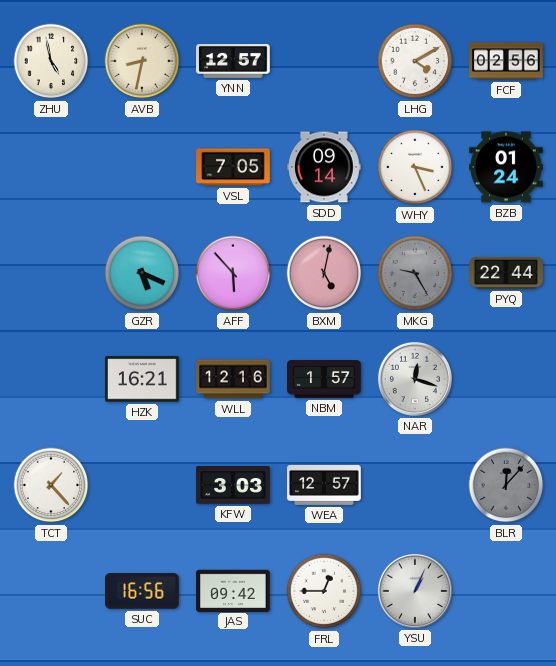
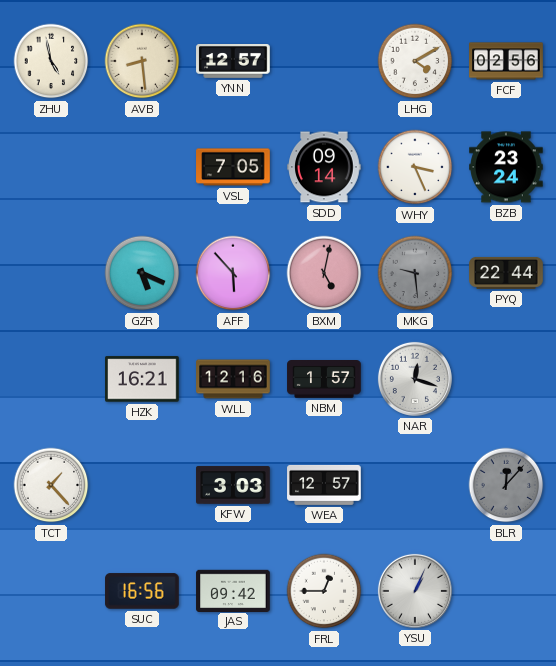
AVB: 8:32 -> 8:29 (142, 61)
BZB: 01:24 -> 23:24 (506, 167)
MKG: 9:25 -> 9:29 (415, 273)
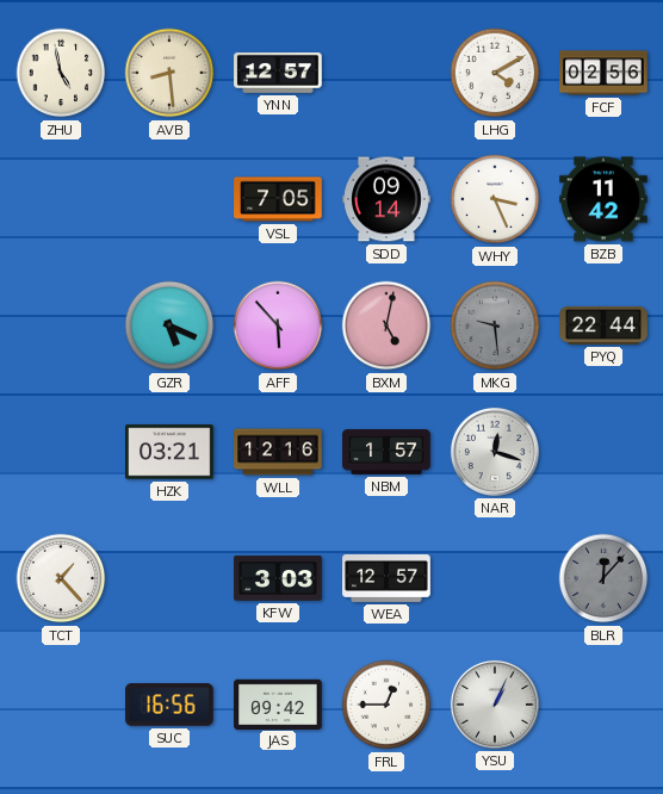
BZB: 23:24 -> 11:42 (603, 199)
HZK: 16:21 -> 03:21 (169, 452)
